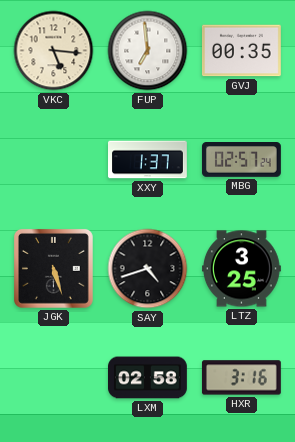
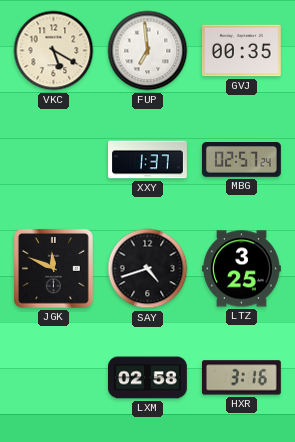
VKC: 5:16 -> 5:20 (54, 51)
JGK: 5:27 -> 11:49 (53, 268)
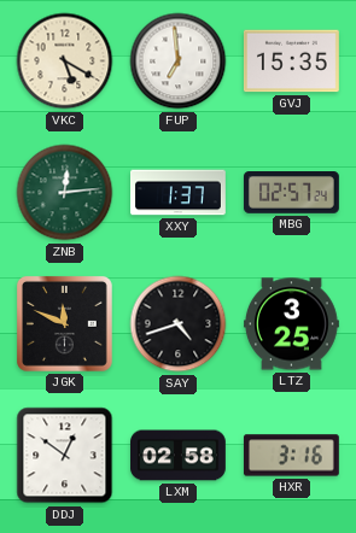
GVJ: 00:35 -> 15:35 (291, 61)
ZNB: none -> 12:14 (65, 193)
DDJ: none -> 12:51 (65, 456)
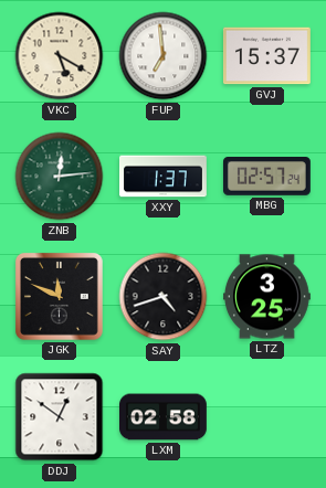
GVJ: 15:35 -> 15:37 (266, 56)
HXR: 3:16 -> none (291, 456)
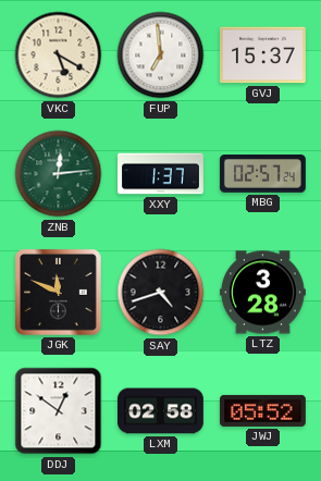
LTZ: 3:25 -> 3:28 (263, 293)
JWJ: none -> 05:52 (263, 410)
